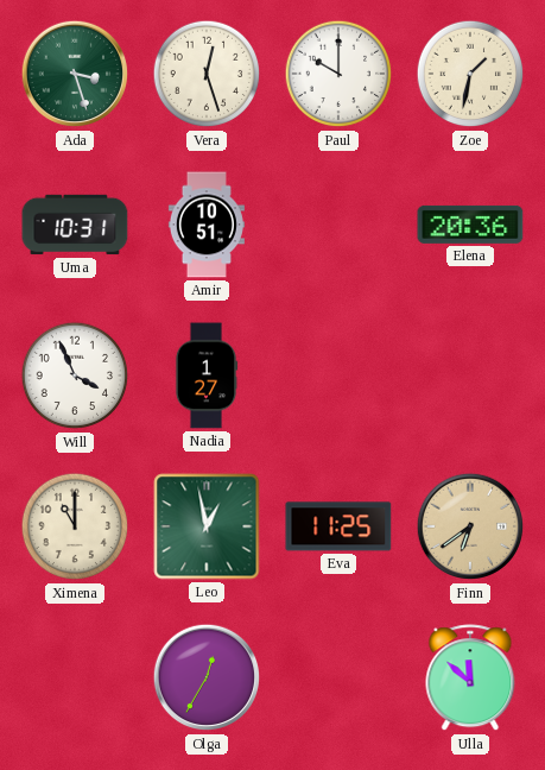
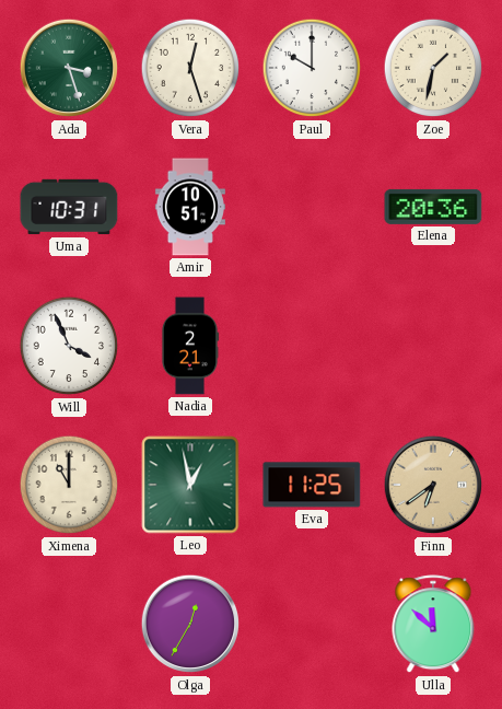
Nadia: 1:27 -> 2:21 (190, 346)
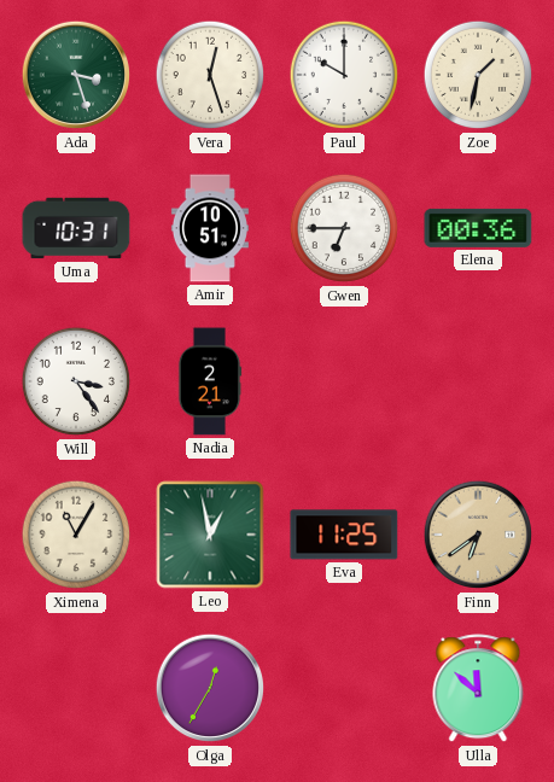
Gwen: none -> 6:45 (344, 228)
Elena: 20:36 -> 00:36 (478, 228)
Will: 3:56 -> 3:24 (76, 381)
Ximena: 11:00 -> 11:05 (76, 535)
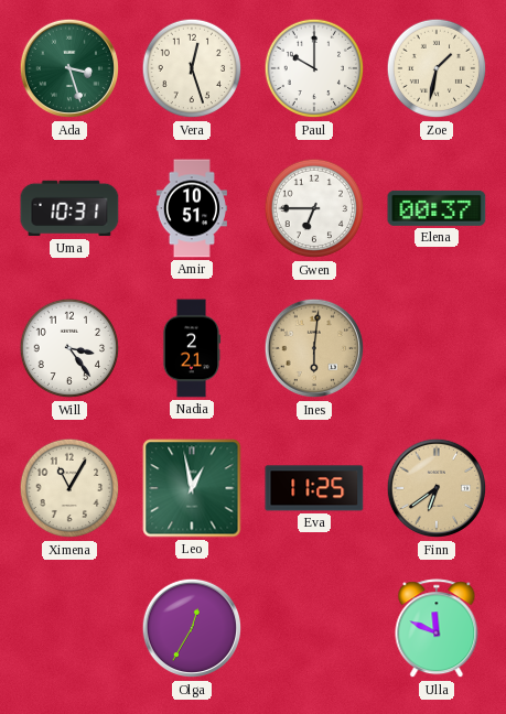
Elena: 00:36 -> 00:37 (437, 208)
Ines: none -> 6:01 (314, 348)
Ulla: 11:52 -> 11:49 (437, 629)
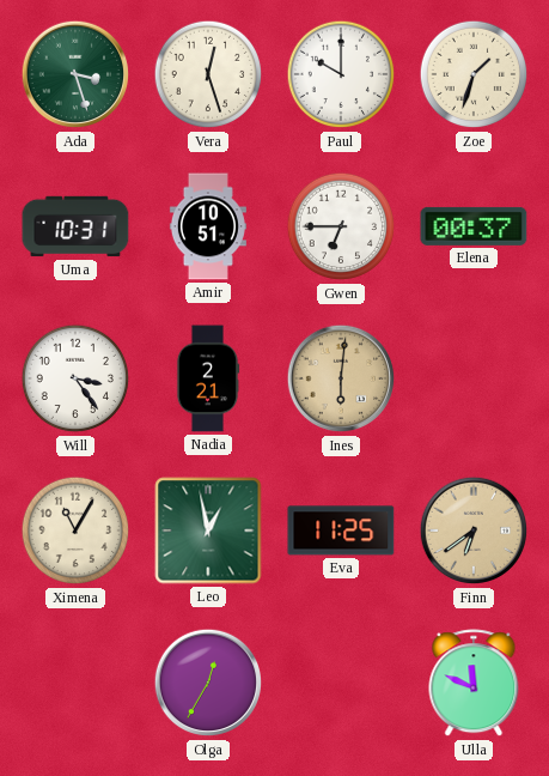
Zoe: 1:32 -> 1:33 (474, 74)
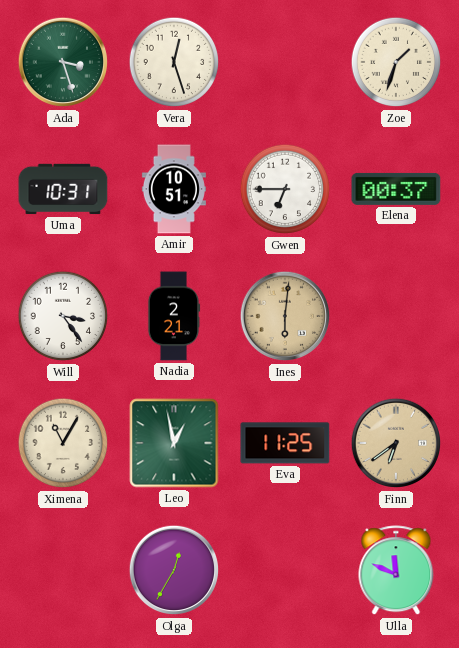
Paul: 10:00 -> none (341, 74)
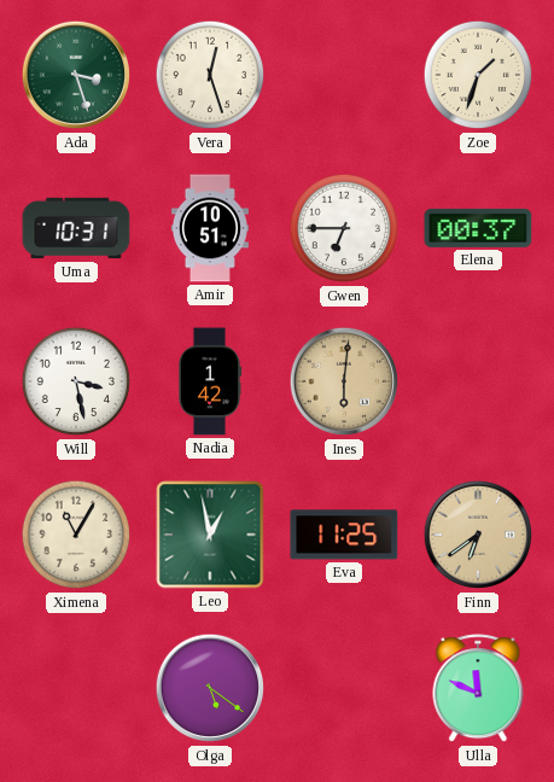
Will: 3:24 -> 3:28 (76, 381)
Nadia: 2:21 -> 1:42 (210, 381)
Olga: 12:35 -> 5:21 (210, 688)
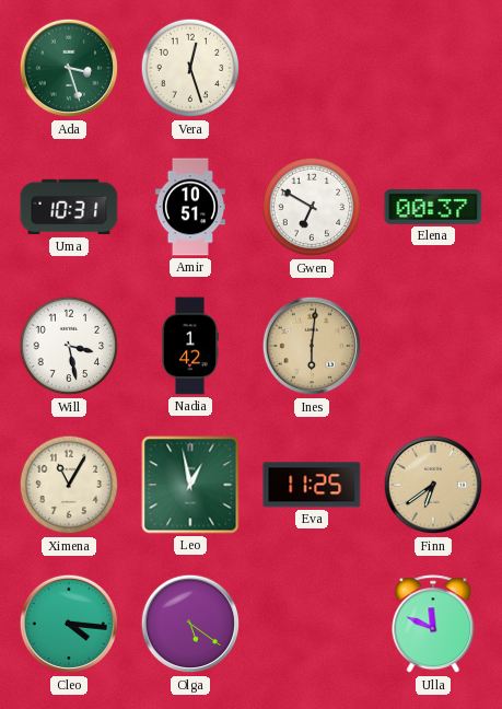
Zoe: 1:33 -> none (478, 75)
Gwen: 6:45 -> 6:50 (312, 207)
Cleo: none -> 4:16 (69, 624)
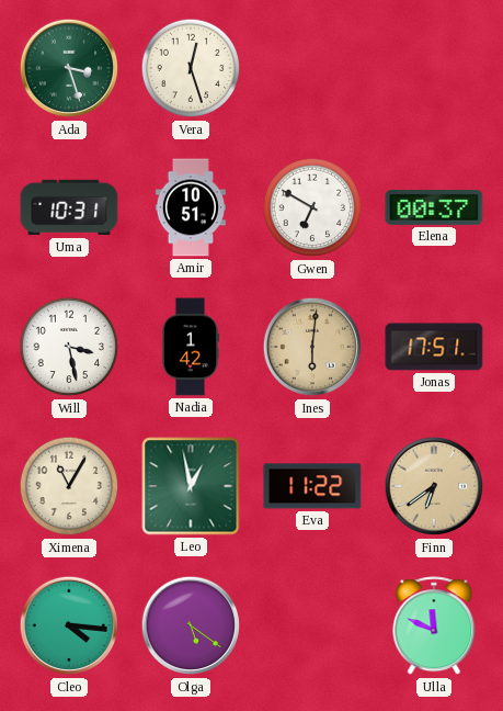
Jonas: none -> 17:51 (434, 347)
Eva: 11:25 -> 11:22 (312, 486)
